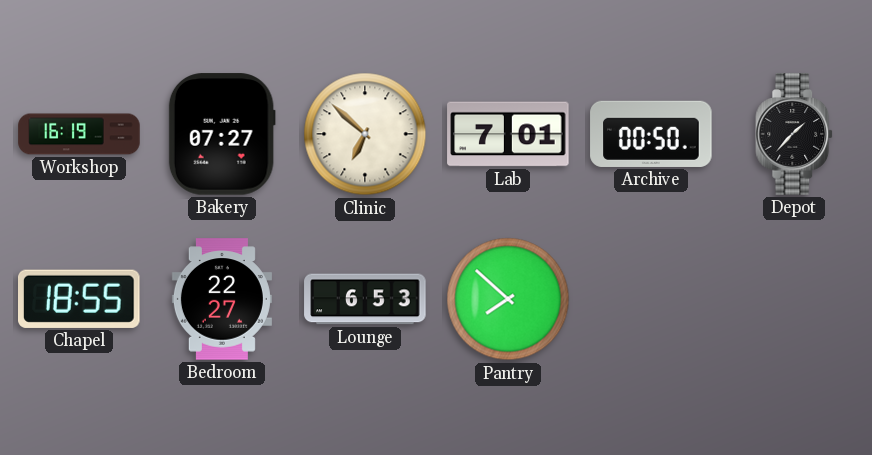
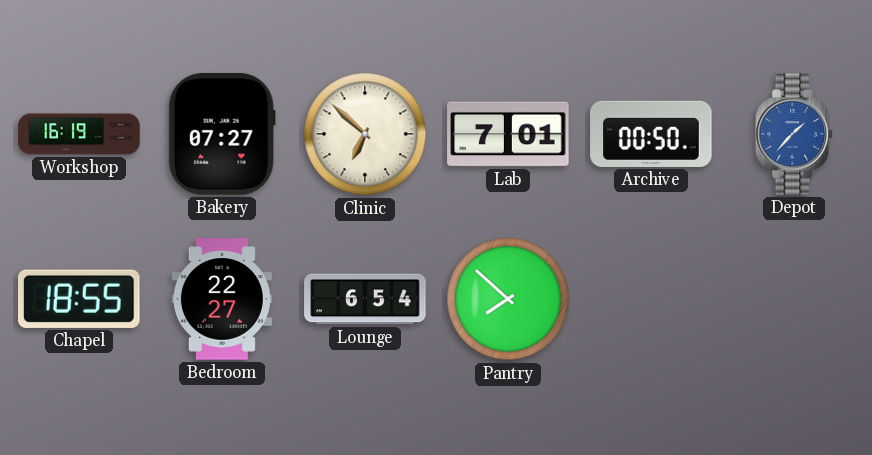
Depot dial: black -> blue (795, 134)
Lounge: 6:53 -> 6:54 (365, 299)
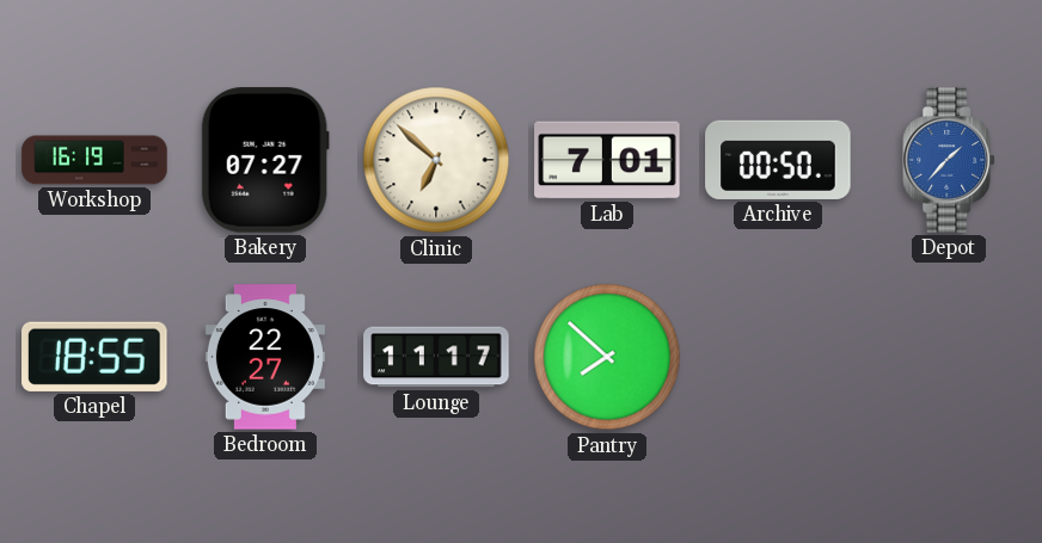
Lounge: 6:54 -> 11:17 (436, 357)
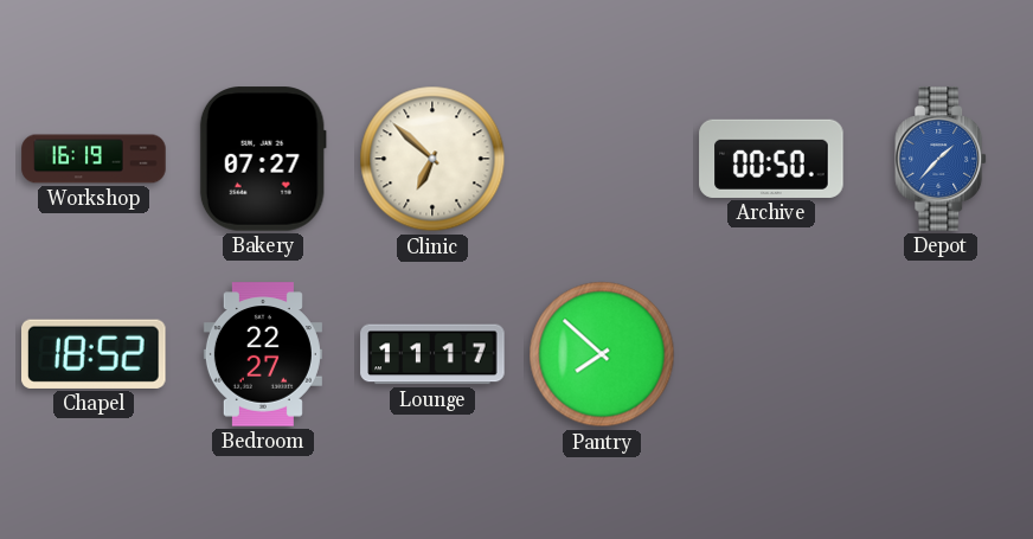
Lab: 7:01 -> none (607, 160)
Chapel: 18:55 -> 18:52 (95, 354)
